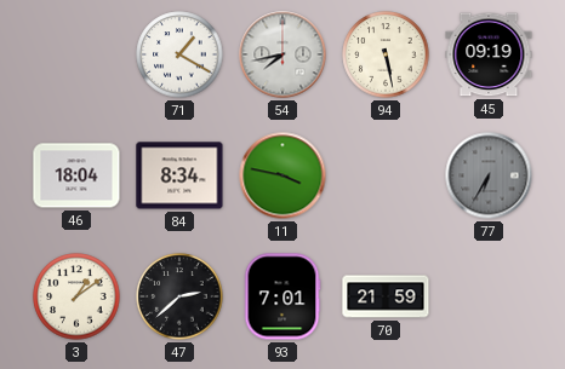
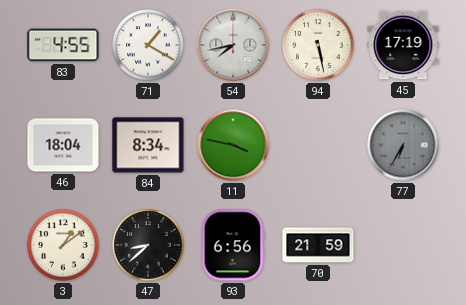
83: none -> 4:55 (63, 45)
45: 09:19 -> 17:19 (403, 45)
47: 2:38 -> 8:38 (148, 245)
93: 7:01 -> 6:56 (233, 245)
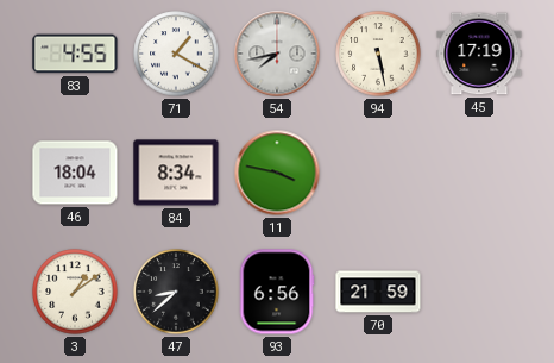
77: 6:35 -> none (403, 145)
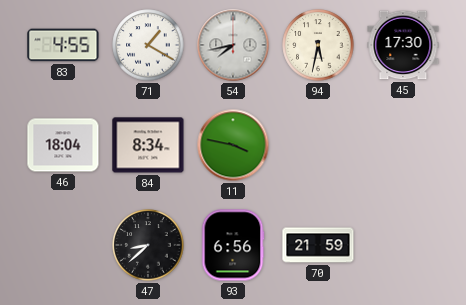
94: 5:28 -> 5:32 (318, 45)
45: 17:19 -> 17:30 (403, 45)
3: 1:09 -> none (75, 292)
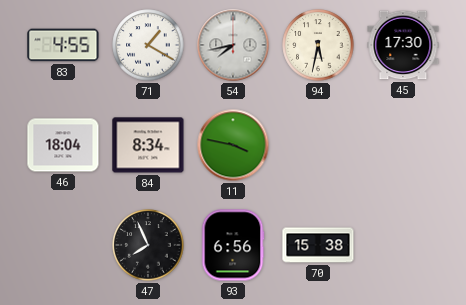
47: 8:38 -> 7:56 (148, 245)
70: 21:59 -> 15:38 (318, 245)
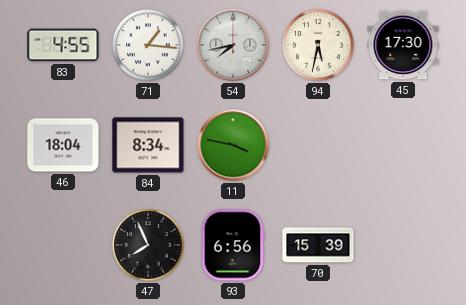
71: 1:20 -> 1:16 (148, 45)
70: 15:38 -> 15:39 (318, 245)
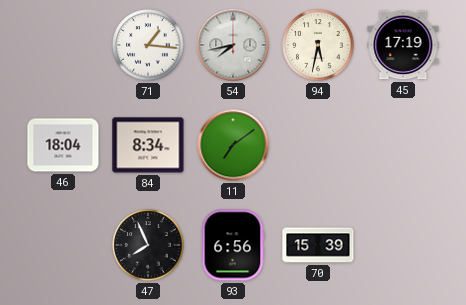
83: 4:55 -> none (63, 45)
45: 17:30 -> 17:19 (403, 45)
11: 3:47 -> 7:09 (233, 145)
